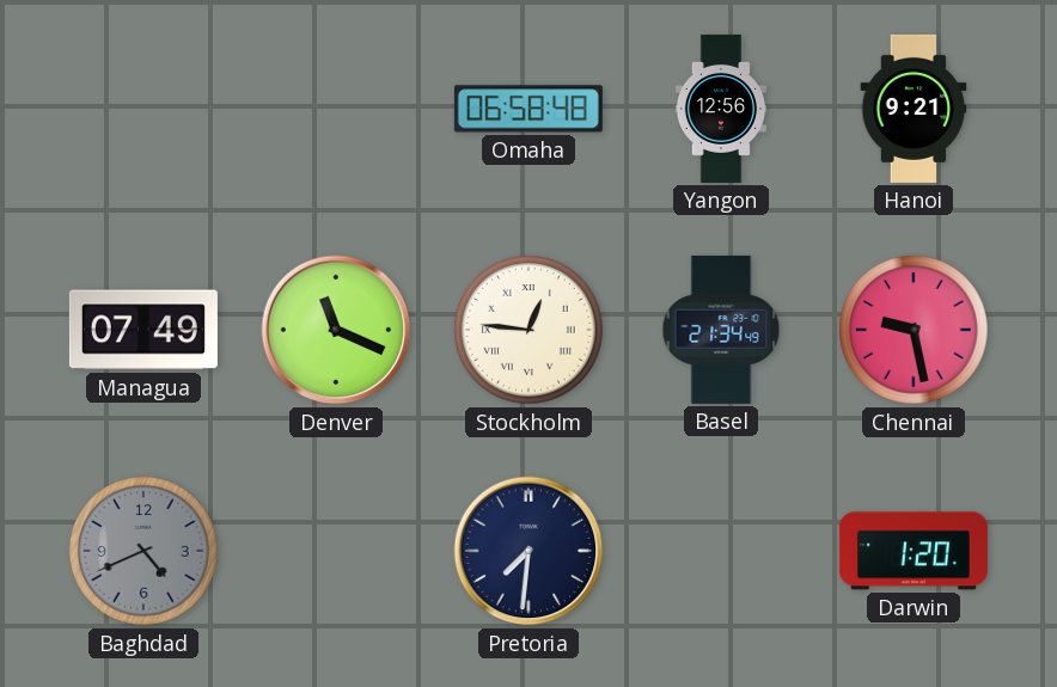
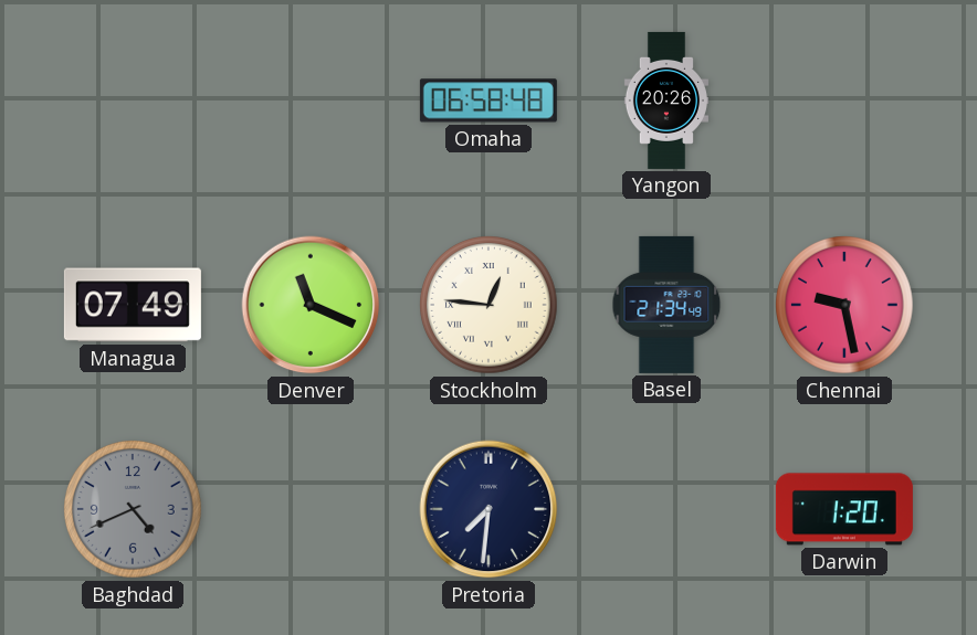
Yangon: 12:56 -> 20:26 (666, 100)
Hanoi: 9:21 -> none (914, 109)
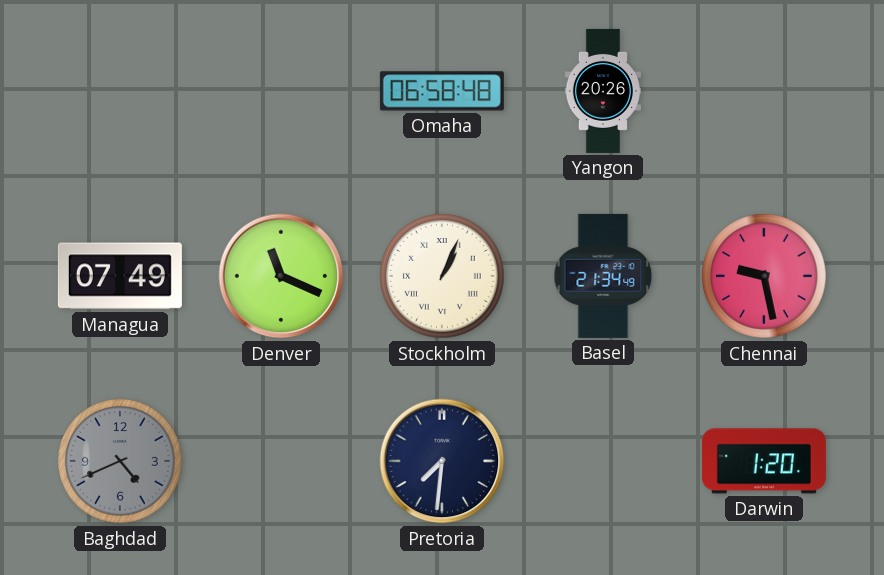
Stockholm: 12:46 -> 1:04 (442, 276)
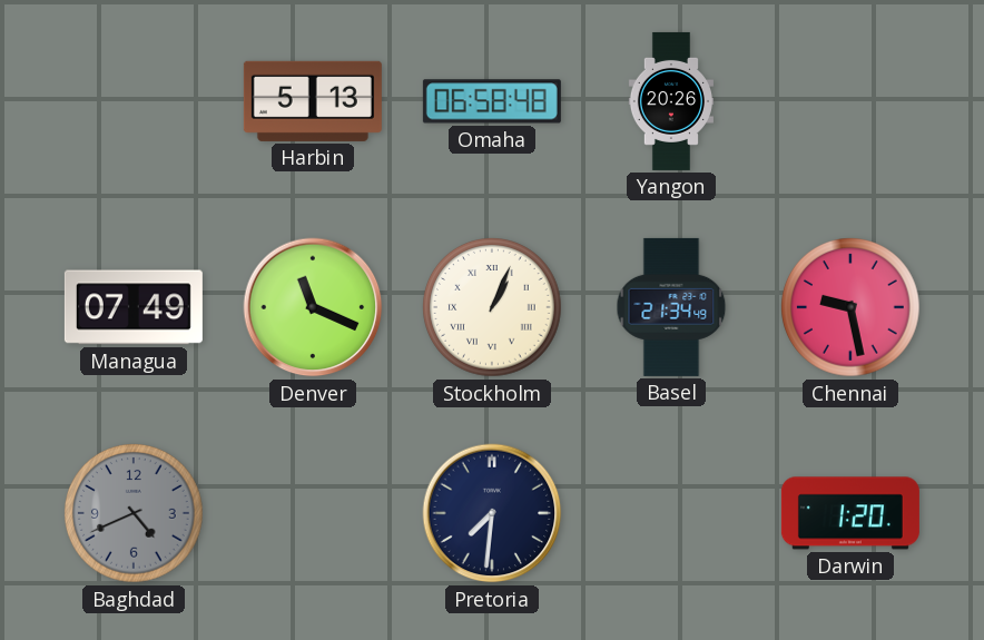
Harbin: none -> 5:13 (313, 101)
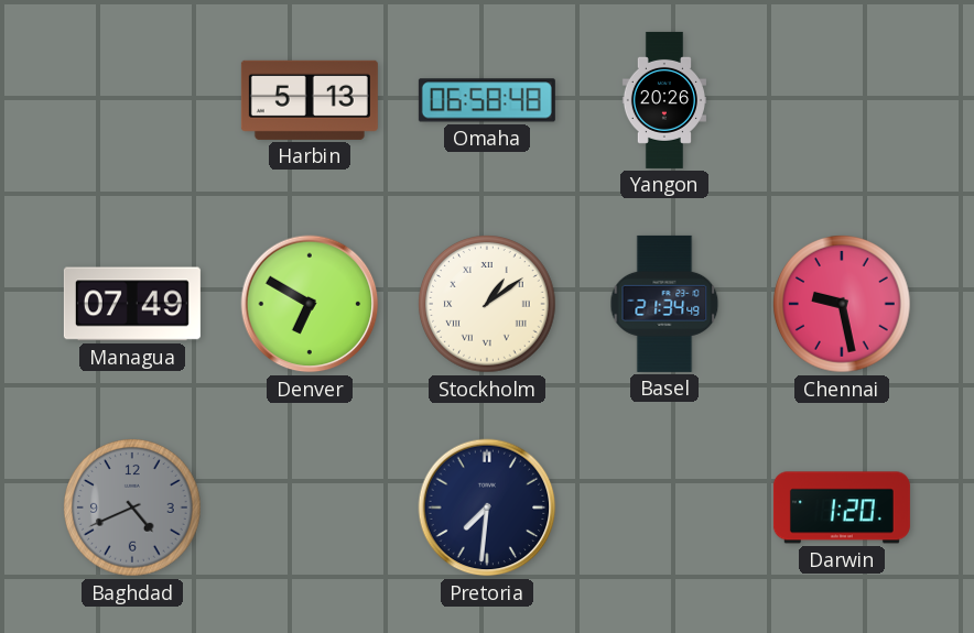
Denver: 11:19 -> 6:50 (310, 304)
Stockholm: 1:04 -> 1:09 (487, 304)
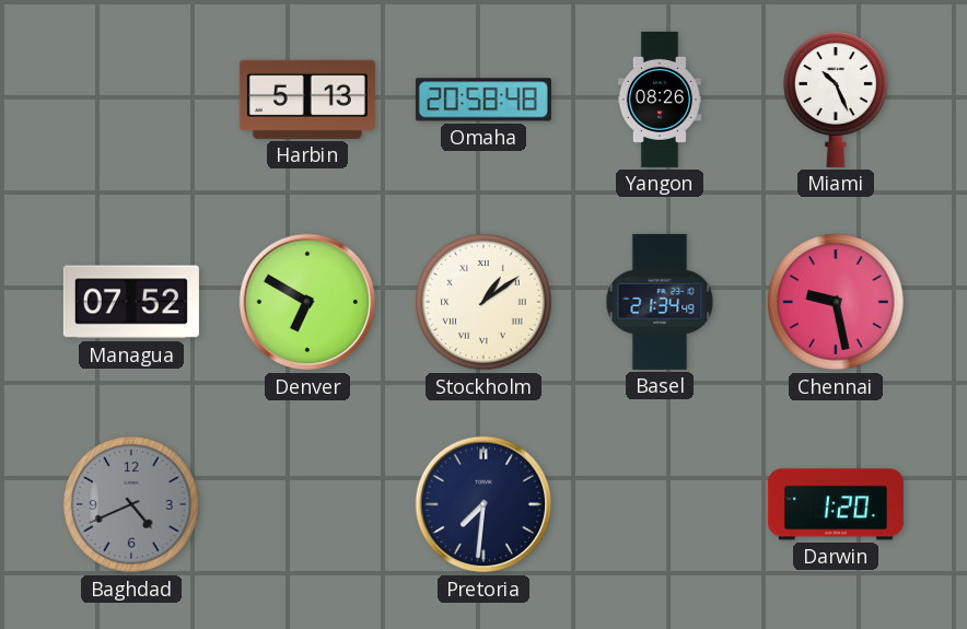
Omaha: 06:58 -> 20:58 (484, 100)
Yangon: 20:26 -> 08:26 (660, 100)
Miami: none -> 10:26 (836, 100)
Managua: 07:49 -> 07:52 (131, 302)
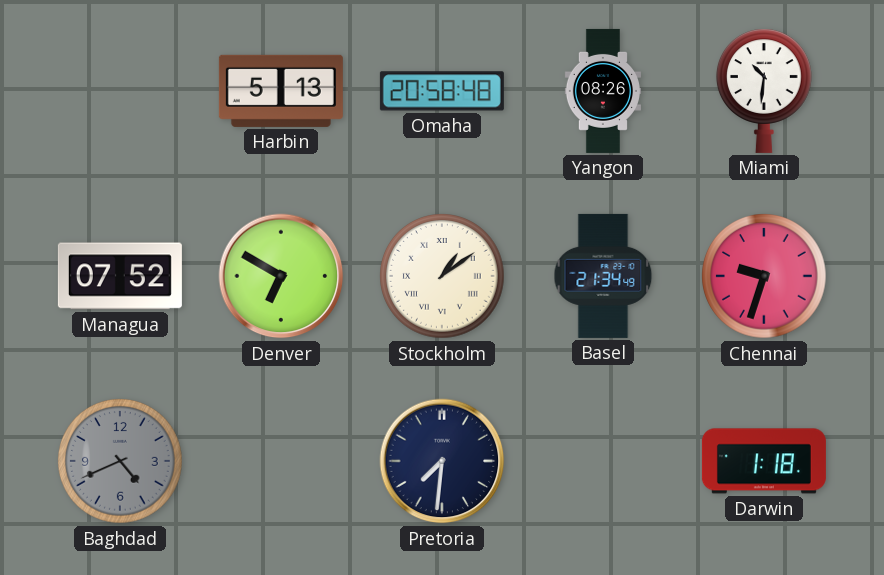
Miami: 10:26 -> 10:31 (764, 91)
Chennai: 9:28 -> 9:33 (764, 276)
Darwin: 1:20 -> 1:18 (764, 461)
